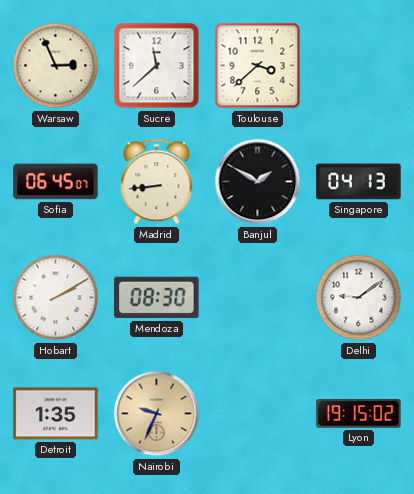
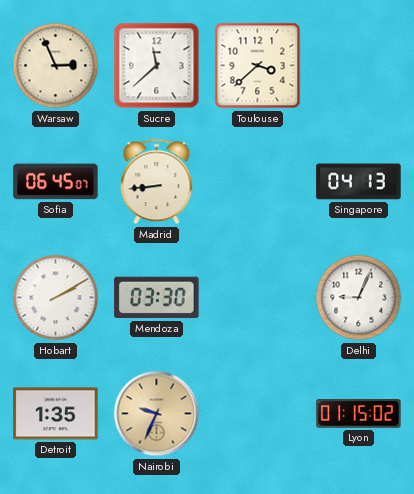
Banjul: 1:50 -> none (258, 182)
Mendoza: 08:30 -> 03:30 (157, 298)
Delhi: 9:09 -> 9:04 (359, 298)
Lyon: 19:15 -> 01:15 (359, 414)
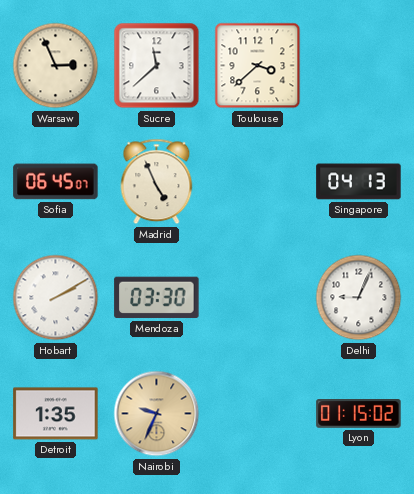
Madrid: 8:44 -> 4:56 (157, 182)
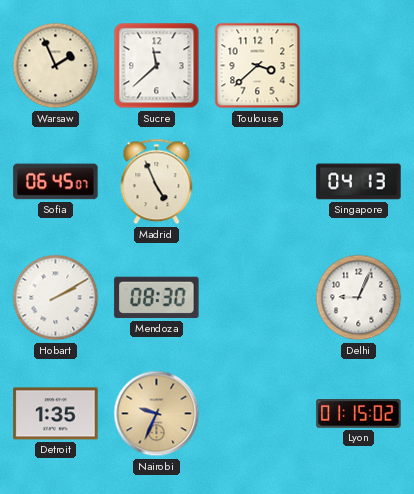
Warsaw: 2:56 -> 1:56 (56, 66)
Mendoza: 03:30 -> 08:30 (157, 298)
